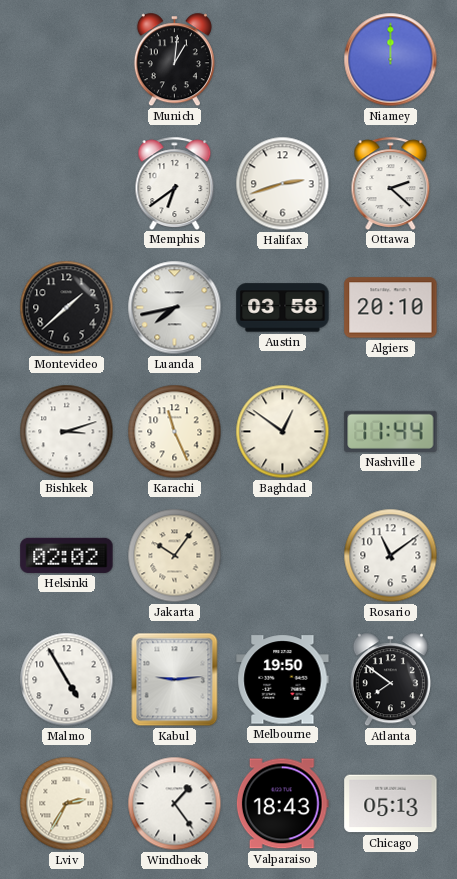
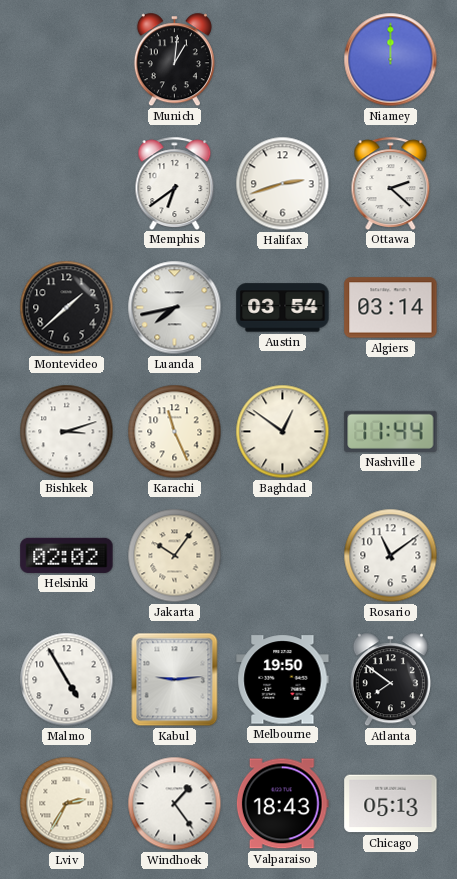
Austin: 03:58 -> 03:54 (283, 308)
Algiers: 20:10 -> 03:14 (391, 308)
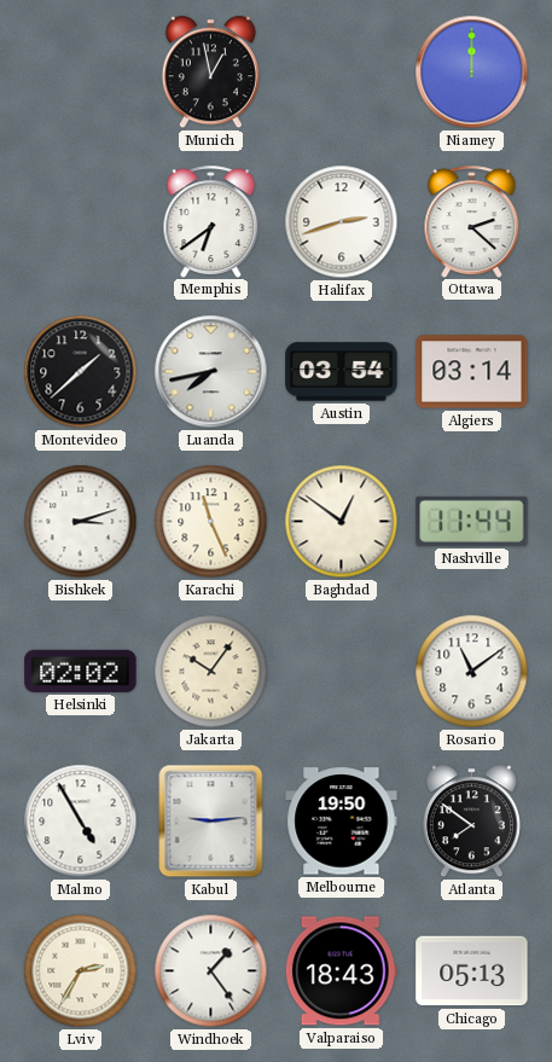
Munich: 1:01 -> 12:58 (210, 72)
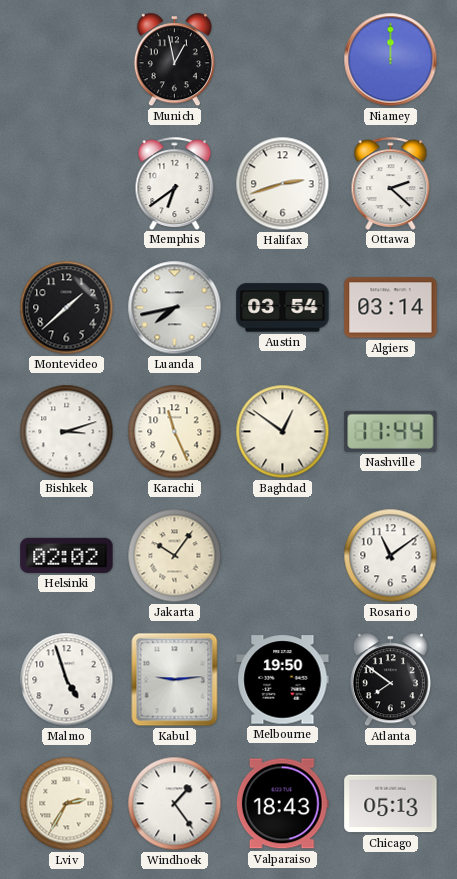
Malmo: 4:55 -> 4:57 (67, 680)
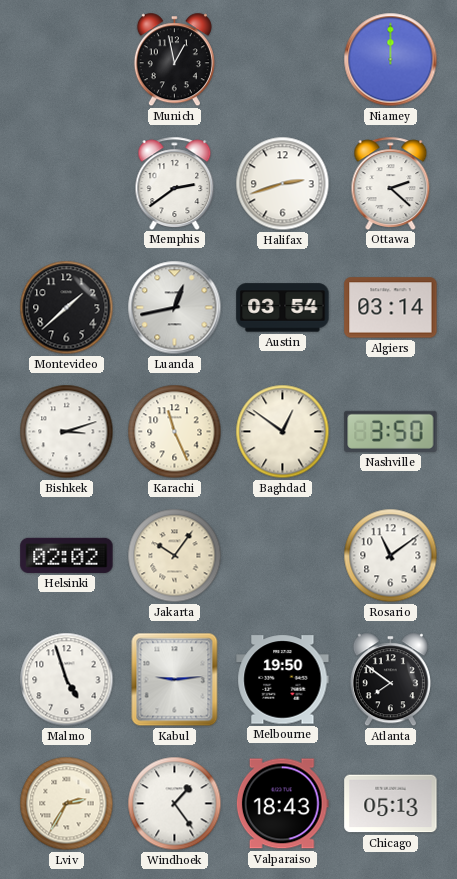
Memphis: 6:39 -> 2:39 (175, 183)
Luanda: 7:43 -> 12:43 (175, 308)
Nashville: 11:44 -> 3:50 (391, 431)
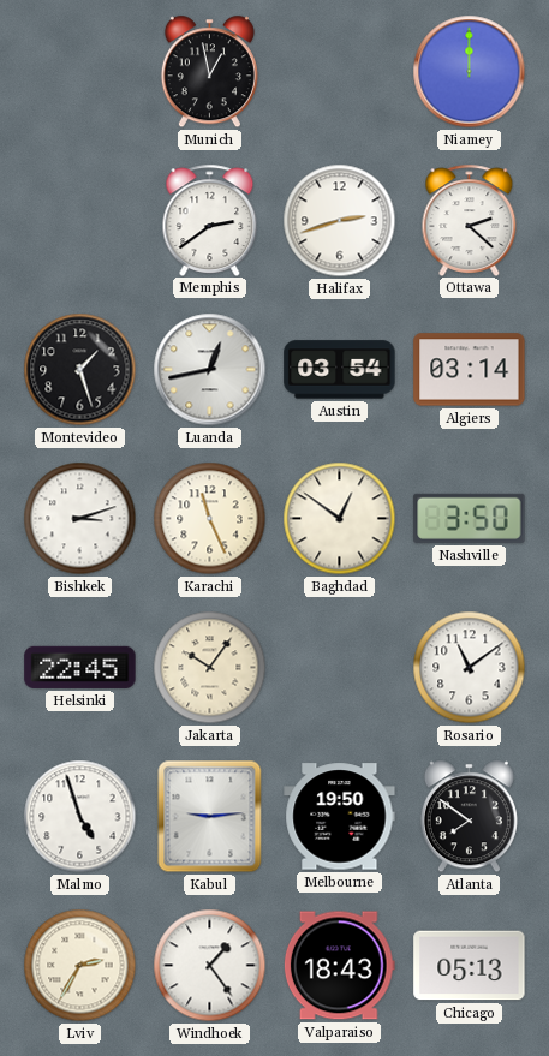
Montevideo: 1:38 -> 1:27 (80, 370)
Helsinki: 02:02 -> 22:45 (80, 667)
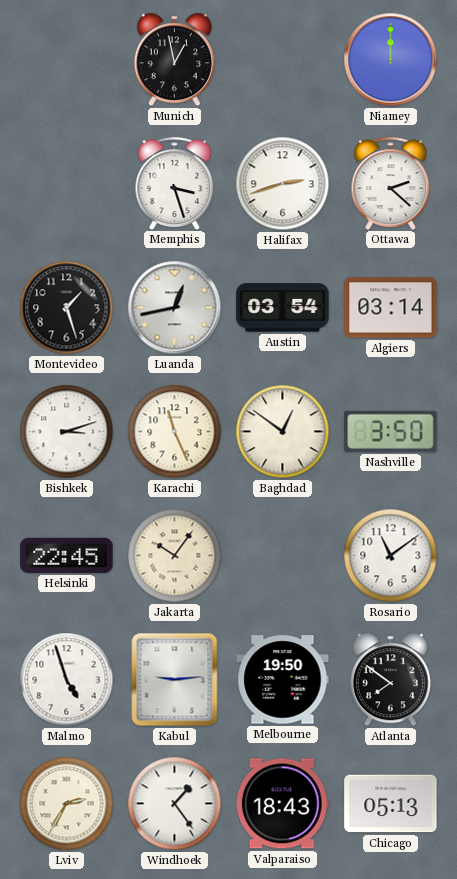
Memphis: 2:39 -> 3:27 (175, 183)
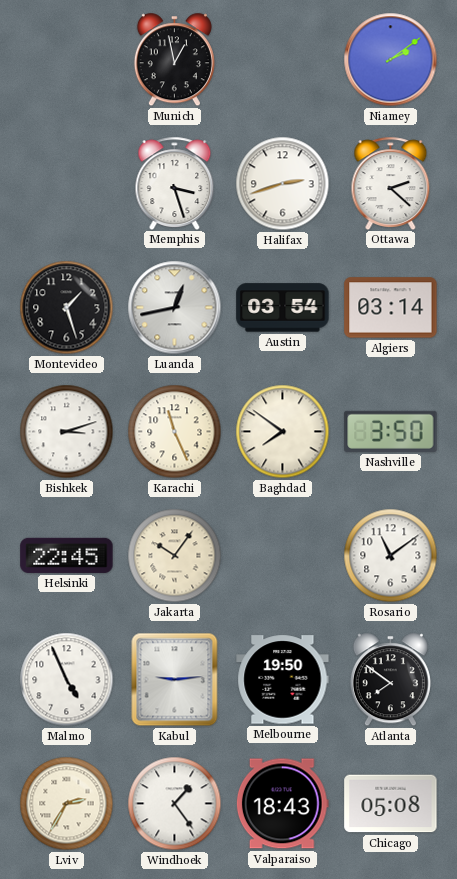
Niamey: 12:00 -> 2:09 (391, 60)
Baghdad: 12:51 -> 7:51 (283, 432)
Malmo: 4:57 -> 4:56 (67, 680)
Chicago: 05:13 -> 05:08 (391, 804)
